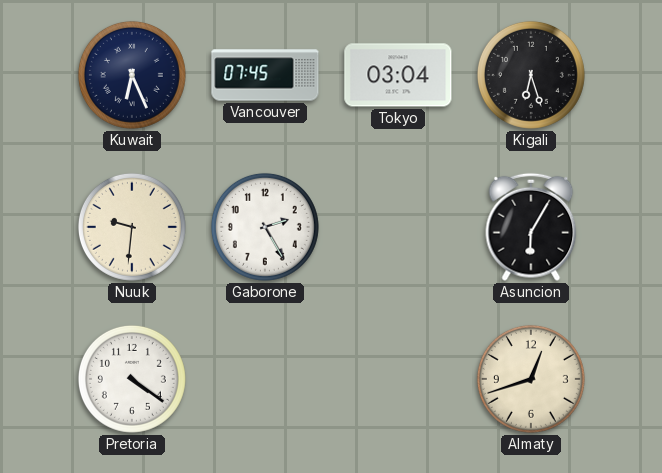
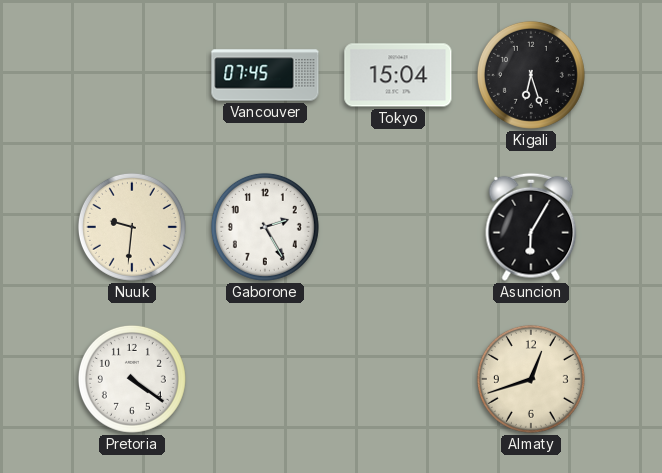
Kuwait: 6:26 -> none (132, 75)
Tokyo: 03:04 -> 15:04 (398, 75)
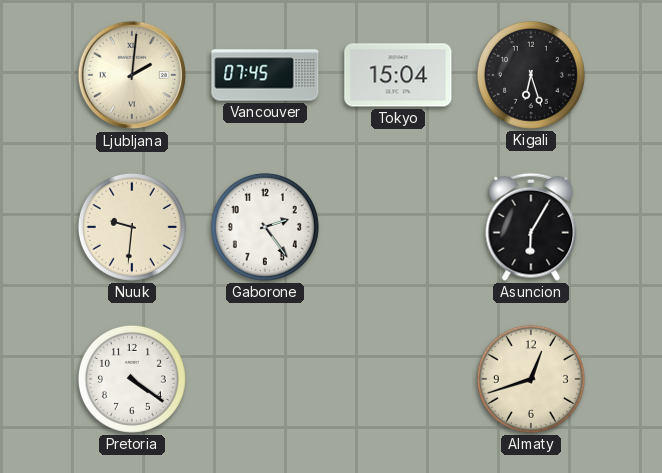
Ljubljana: none -> 2:01 (132, 75)
Gaborone: 2:25 -> 2:24 (265, 227)
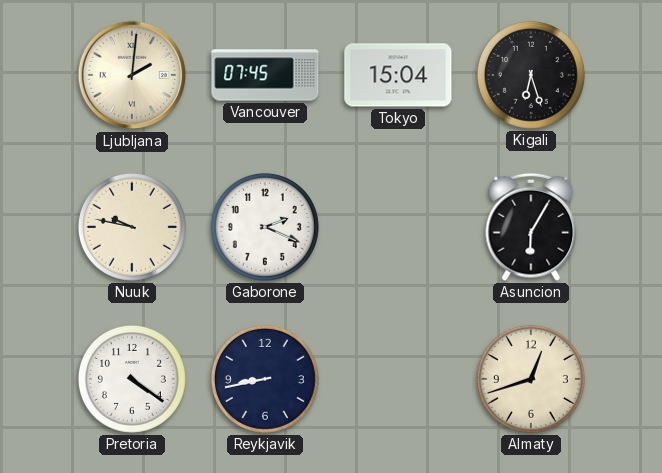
Nuuk: 9:31 -> 9:47 (132, 227)
Gaborone: 2:24 -> 2:19 (265, 227)
Reykjavik: none -> 8:43 (265, 379)
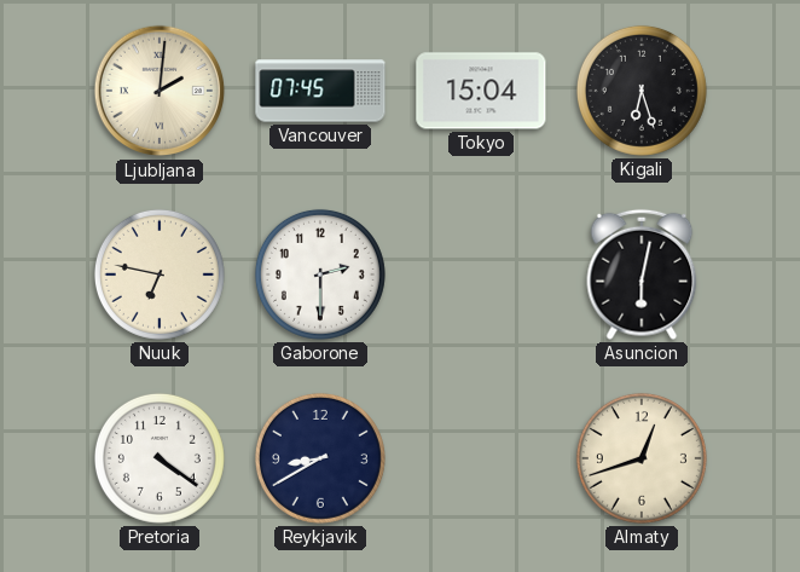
Nuuk: 9:47 -> 6:47 (160, 275)
Gaborone: 2:19 -> 2:30 (320, 275)
Asuncion: 6:05 -> 6:02 (642, 275)
Reykjavik: 8:43 -> 8:40 (320, 458)
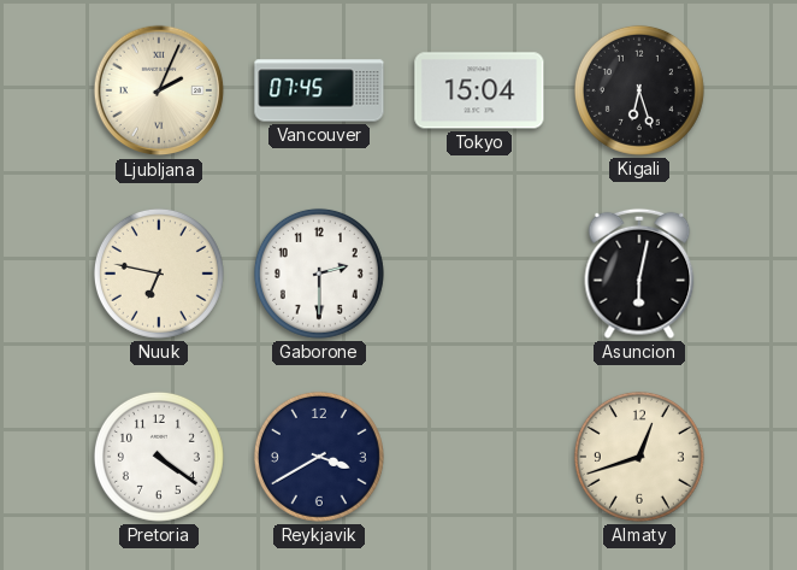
Ljubljana: 2:01 -> 2:04 (159, 90)
Reykjavik: 8:40 -> 3:40 (319, 457)
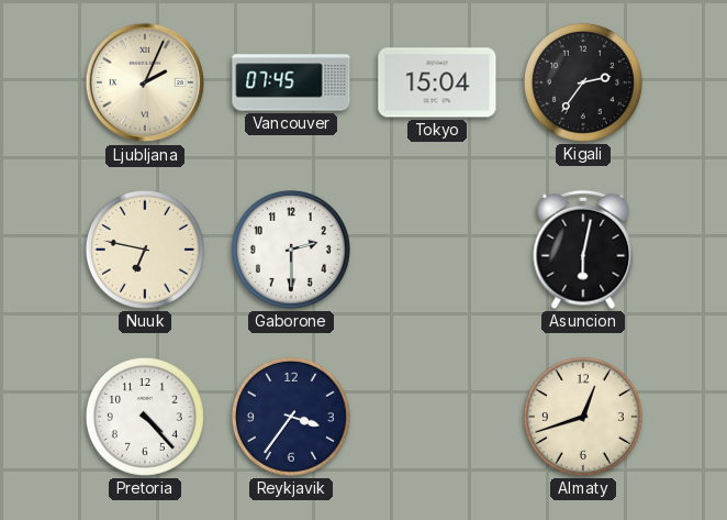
Kigali: 6:27 -> 2:36 (583, 82)
Pretoria: 4:21 -> 4:23 (145, 417)
Reykjavik: 3:40 -> 3:36 (291, 417)
